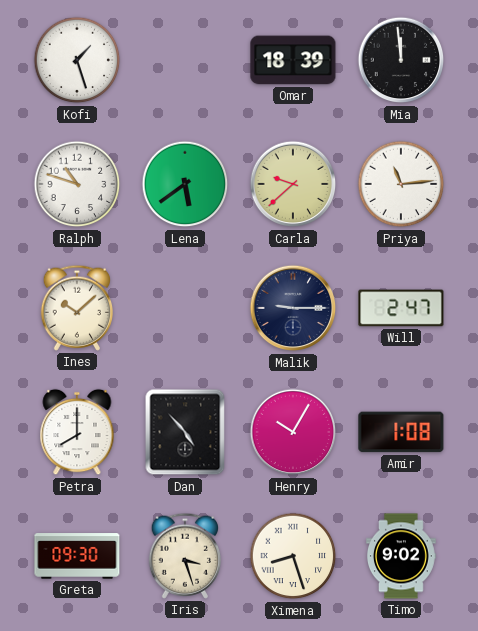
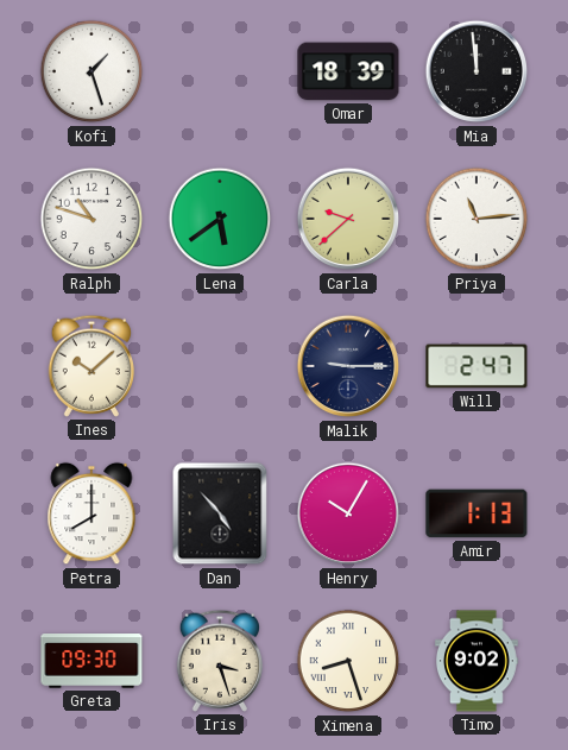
Amir: 1:08 -> 1:13 (477, 513)
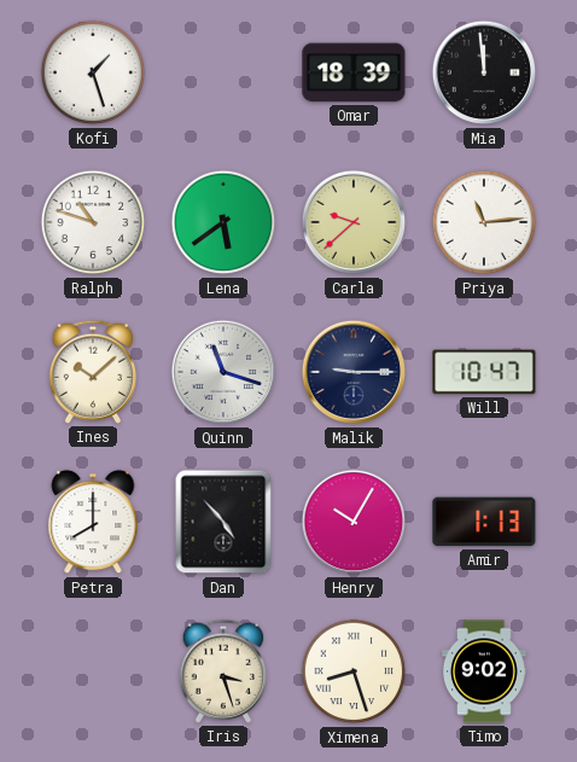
Quinn: none -> 11:18 (223, 372)
Will: 2:47 -> 10:47 (484, 372)
Greta: 09:30 -> none (91, 661)
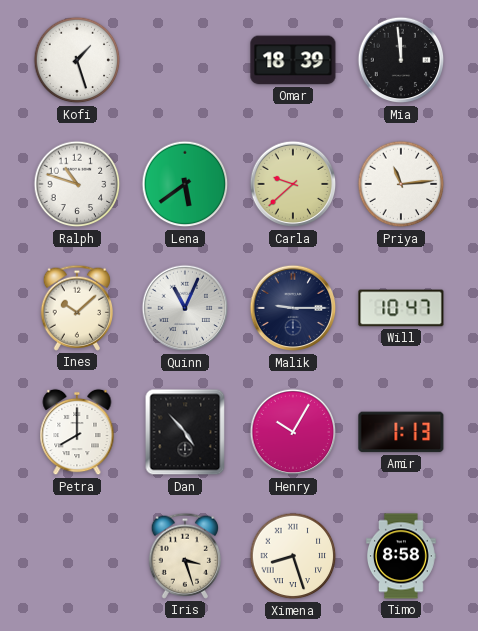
Quinn: 11:18 -> 11:04 (185, 308)
Timo: 9:02 -> 8:58 (402, 556)
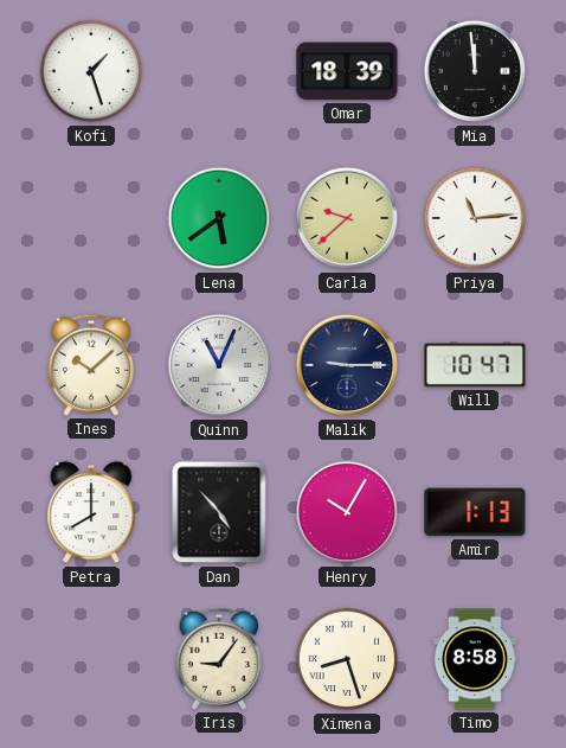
Ralph: 10:48 -> none (77, 184)
Iris: 3:27 -> 9:06 (218, 659)
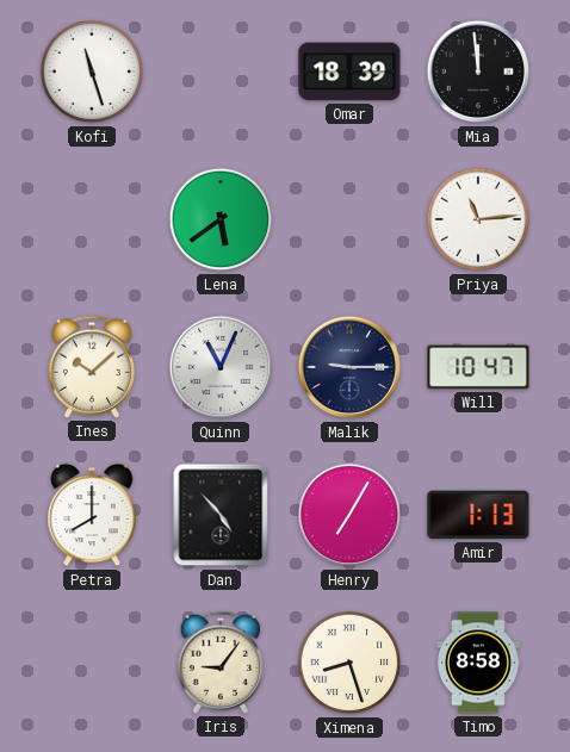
Kofi: 1:27 -> 11:27 (92, 72)
Carla: 9:38 -> none (347, 218)
Henry: 10:05 -> 7:05 (349, 515)
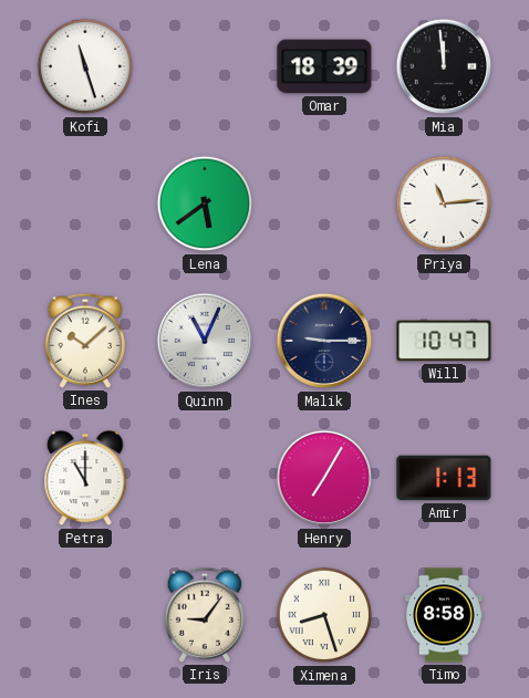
Petra: 8:00 -> 11:00 (85, 478)
Dan: 4:53 -> none (221, 515)
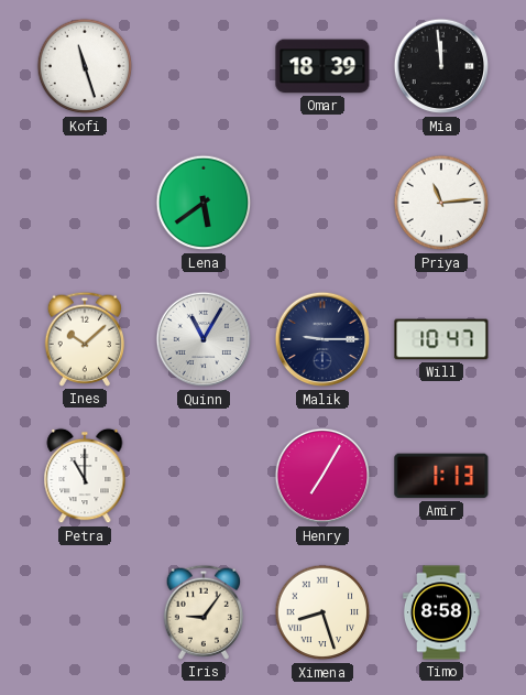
Quinn: 11:04 -> 11:05 (204, 339)
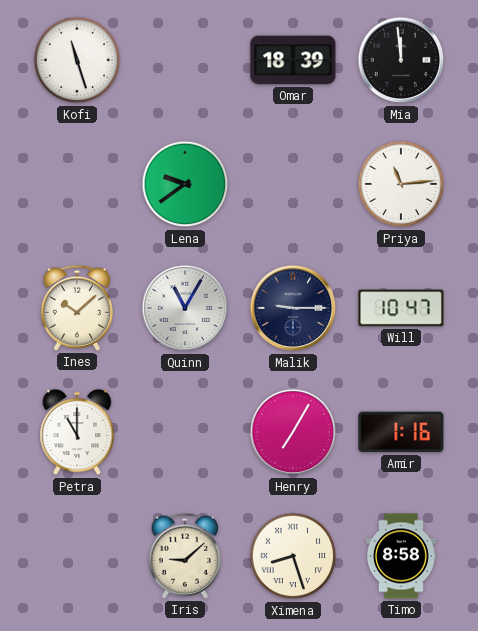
Lena: 5:39 -> 9:39 (185, 184)
Amir: 1:13 -> 1:16 (401, 432)
Iris: 9:06 -> 9:08 (184, 556)
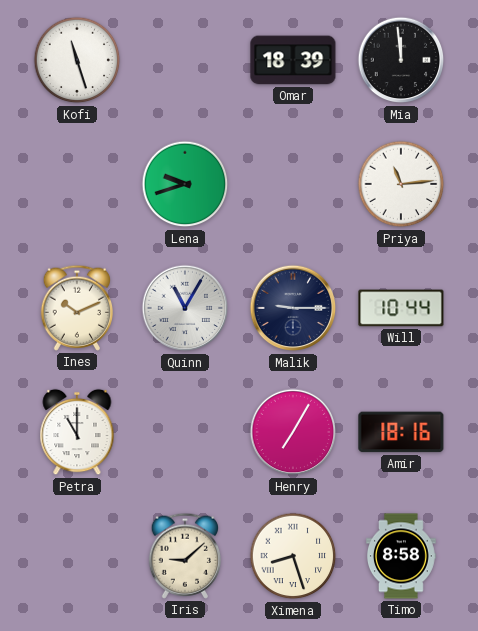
Lena: 9:39 -> 9:42 (185, 184)
Ines: 10:08 -> 10:11 (76, 308)
Will: 10:47 -> 10:44 (401, 308)
Amir: 1:16 -> 18:16 (401, 432)
